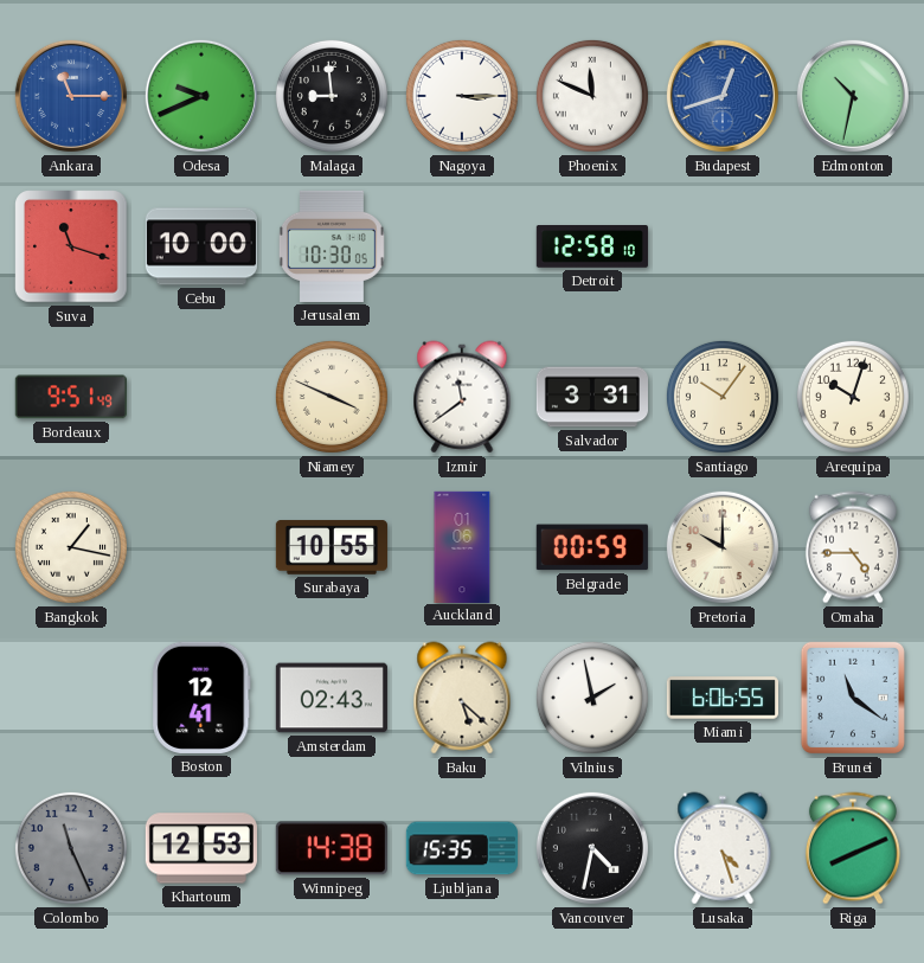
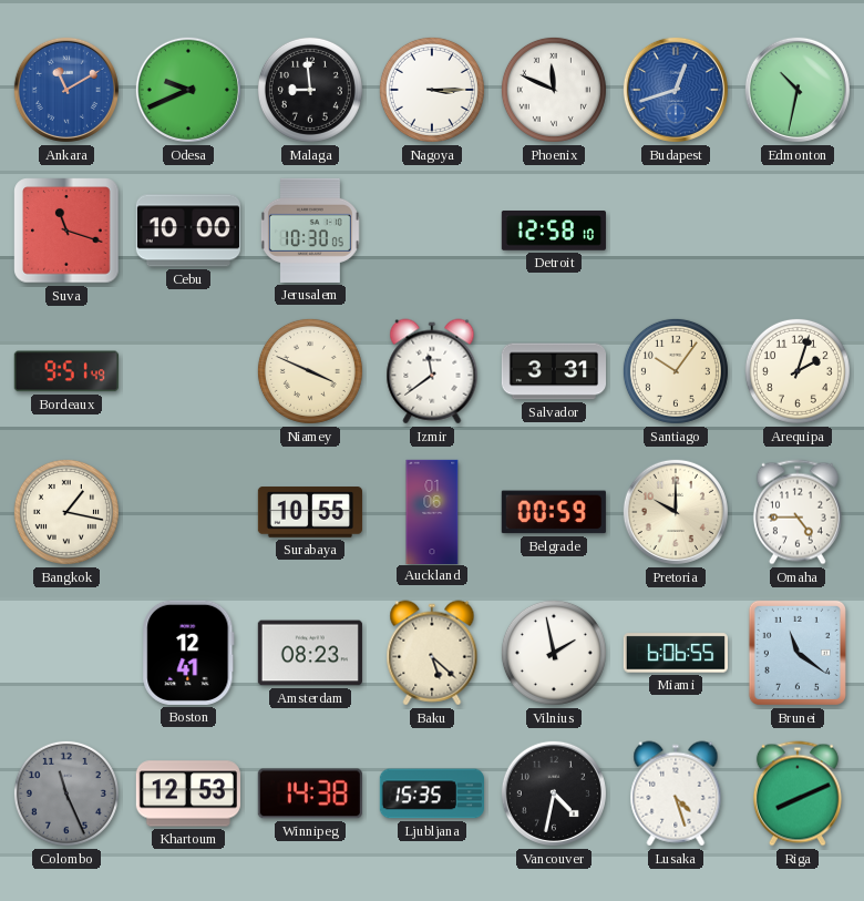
Ankara: 11:15 -> 11:10 (66, 90)
Arequipa: 10:03 -> 2:03 (798, 371)
Amsterdam: 02:43 -> 08:23 (310, 653)
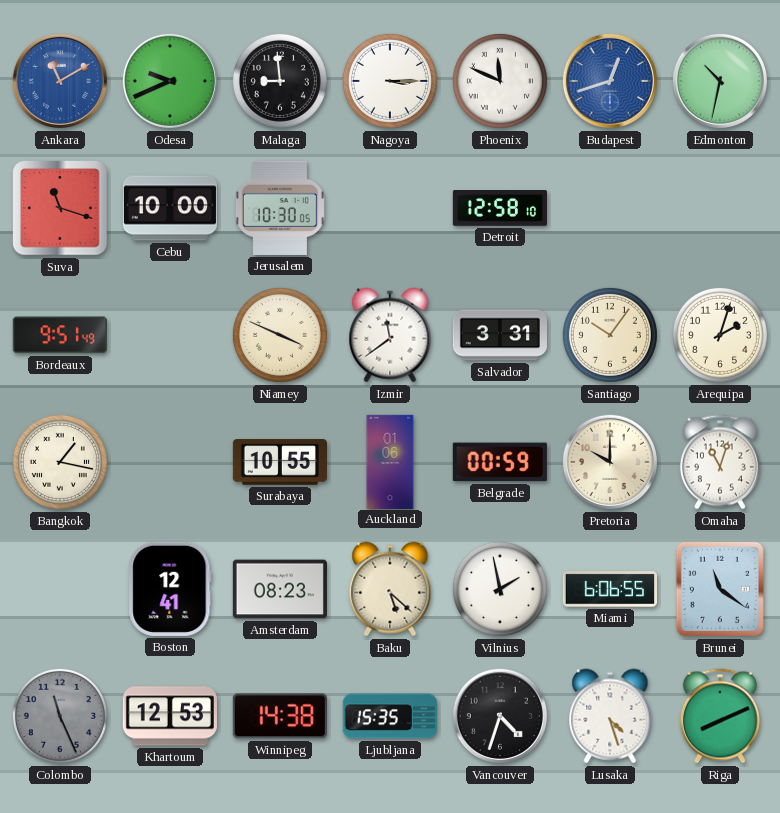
Omaha: 4:45 -> 11:03 (720, 462)
Vancouver: 4:32 -> 4:33 (500, 716)
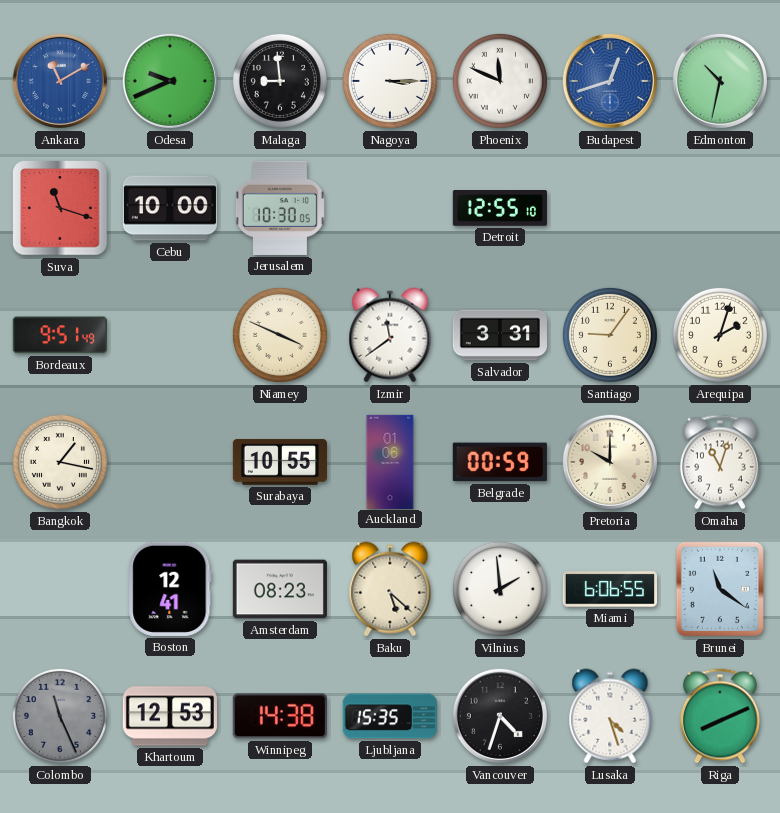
Detroit: 12:58 -> 12:55 (500, 208)
Santiago: 10:06 -> 9:06 (610, 335)
Vilnius: 1:58 -> 1:59 (500, 589)
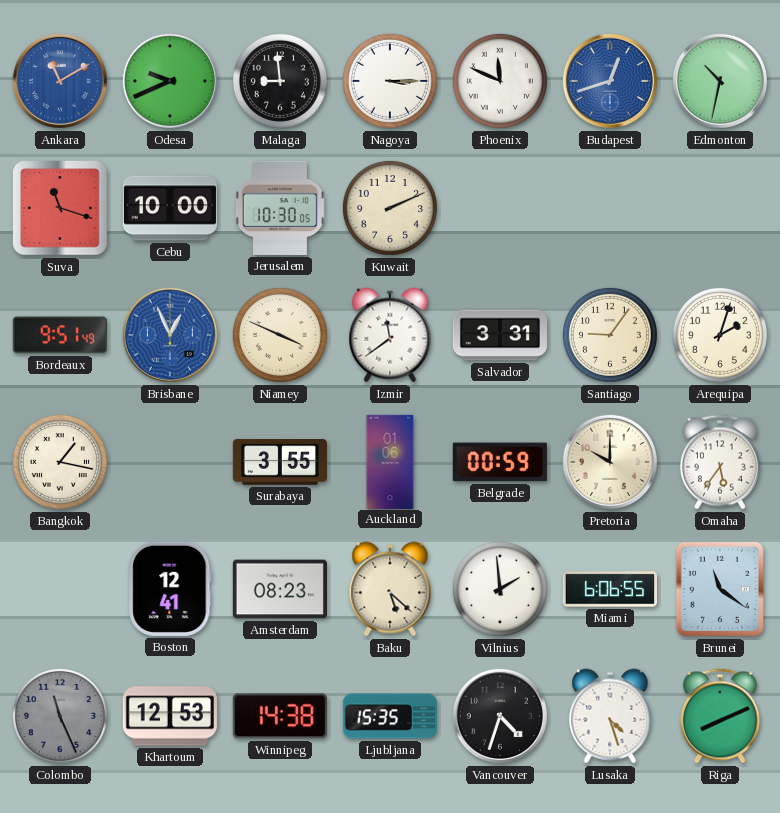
Kuwait: none -> 2:11 (390, 208)
Detroit: 12:55 -> none (500, 208)
Brisbane: none -> 12:56 (170, 335)
Surabaya: 10:55 -> 3:55 (280, 462)
Omaha: 11:03 -> 5:36 (720, 462)
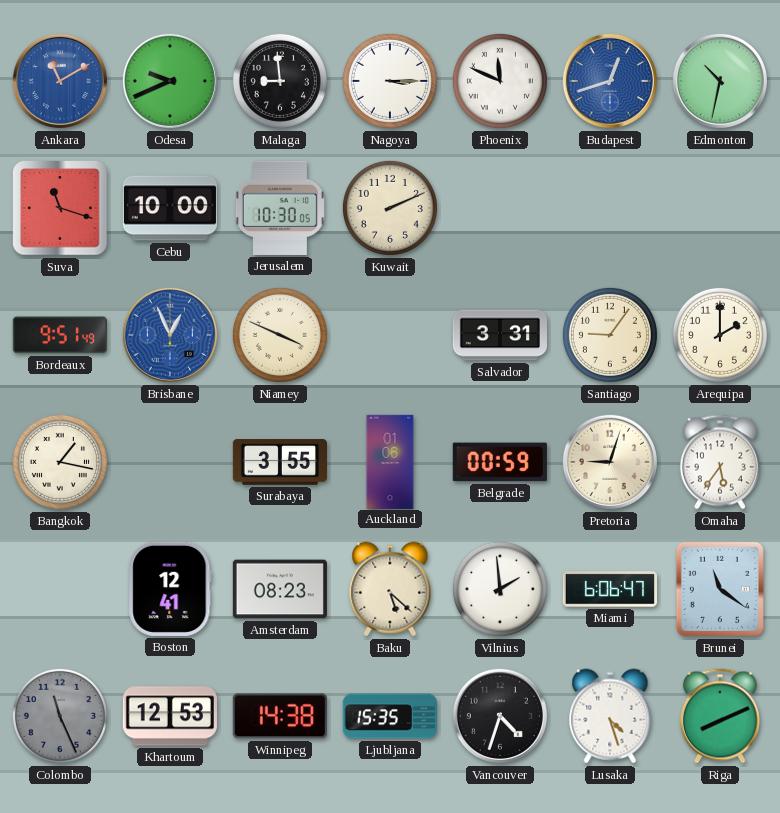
Izmir: 11:39 -> none (390, 335)
Arequipa: 2:03 -> 2:00 (720, 335)
Pretoria: 10:00 -> 9:03 (610, 462)
Miami: 6:06:55 -> 6:06:47 (609, 589)
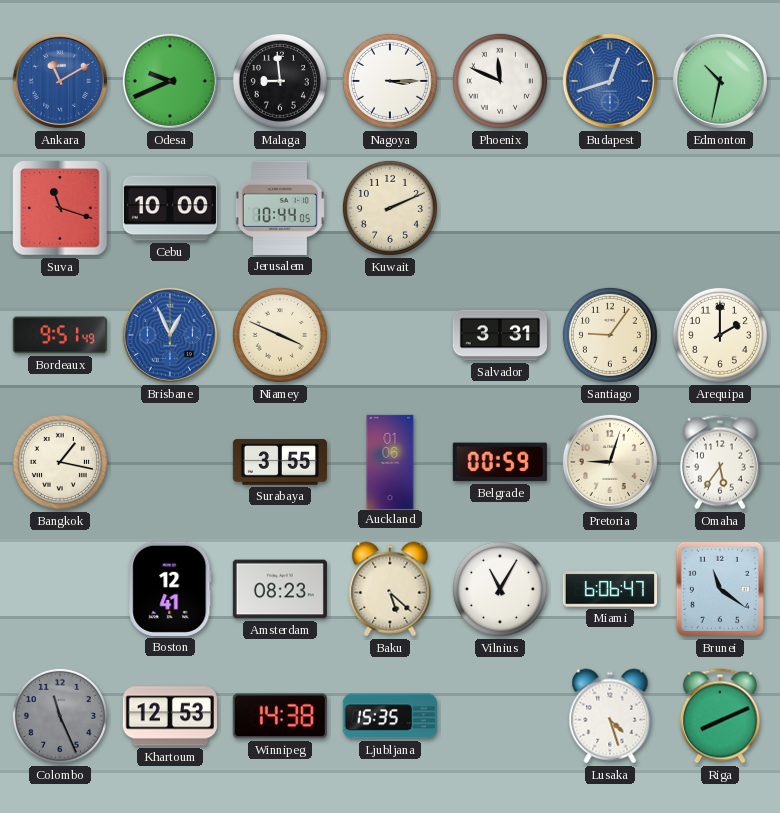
Jerusalem: 10:30 -> 10:44 (280, 208)
Vilnius: 1:59 -> 11:05 (500, 589)
Vancouver: 4:33 -> none (500, 716)
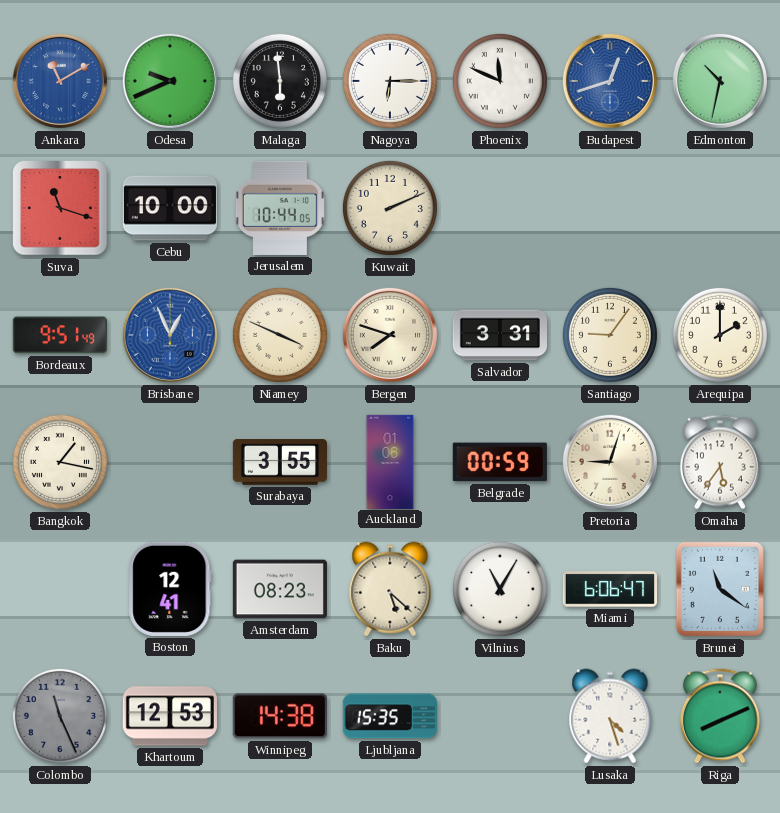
Malaga: 8:59 -> 5:59 (280, 81)
Nagoya: 3:15 -> 6:15 (390, 81)
Bergen: none -> 7:48 (390, 335)
